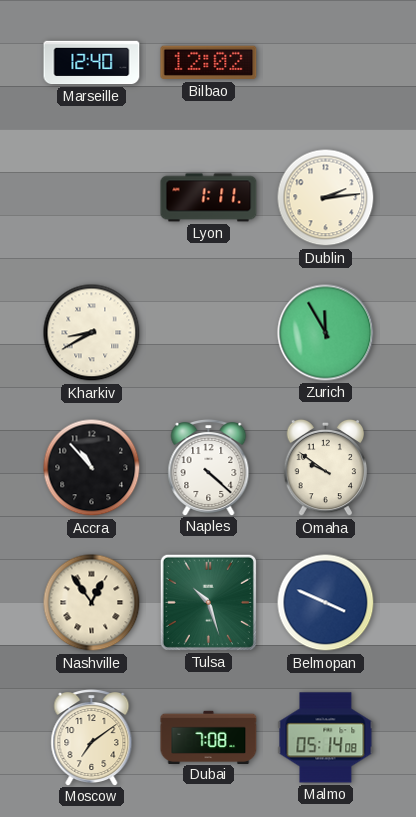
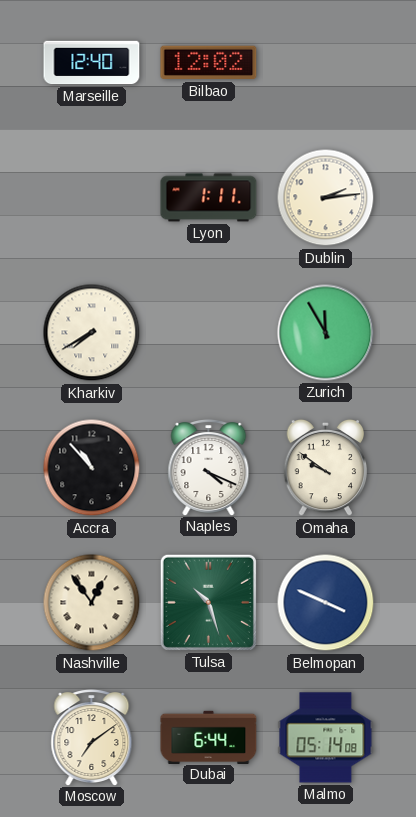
Kharkiv: 8:40 -> 7:40 (92, 333)
Naples: 4:22 -> 4:19 (209, 468)
Dubai: 7:08 -> 6:44 (209, 737)
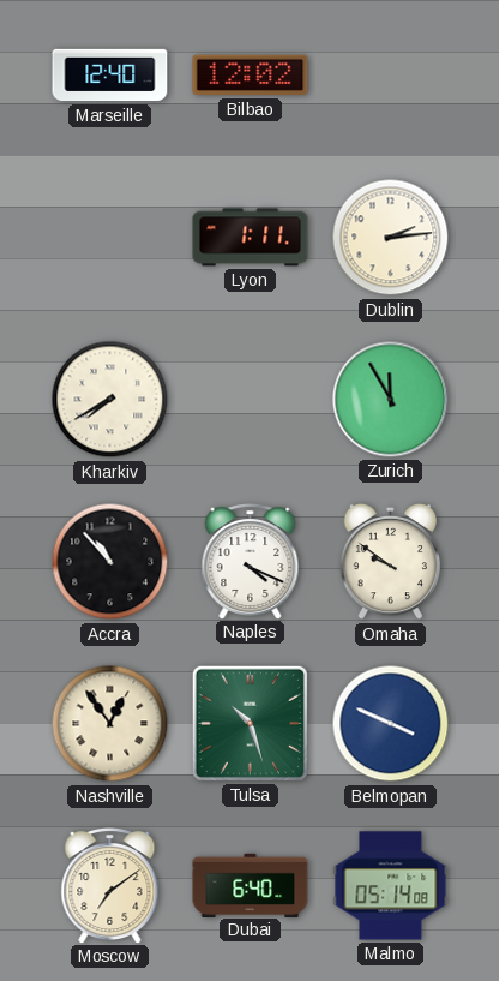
Dubai: 6:44 -> 6:40 (251, 885)
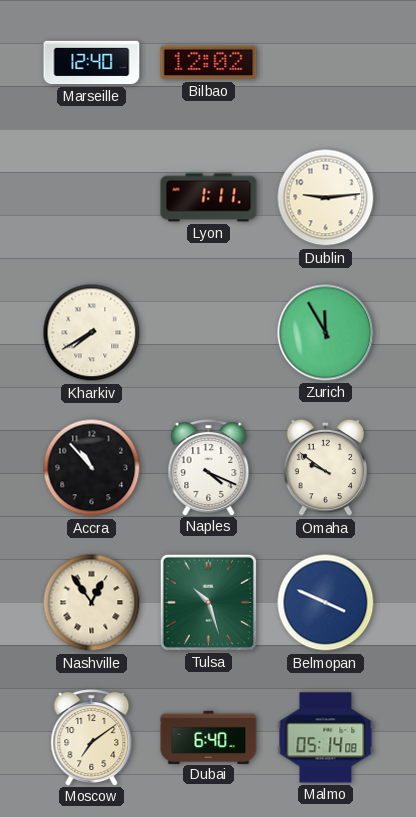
Dublin: 2:14 -> 9:14 (326, 198)
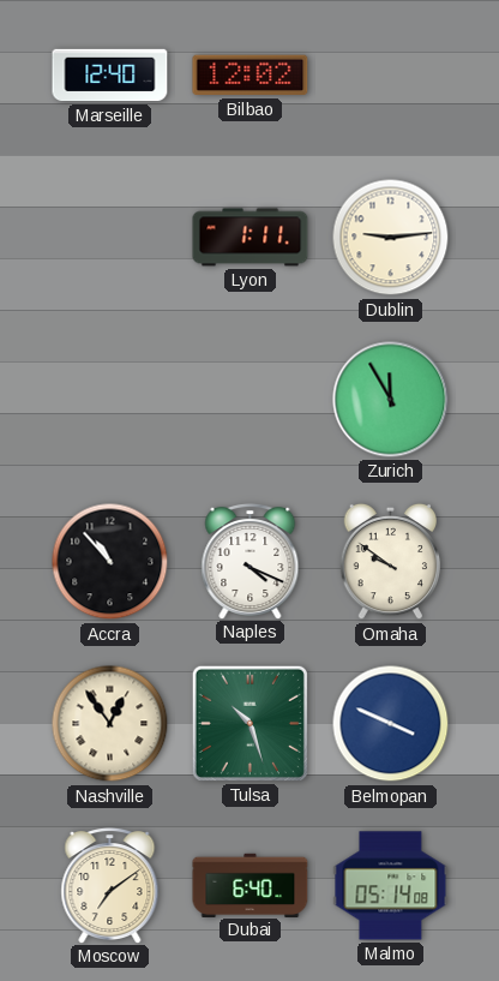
Kharkiv: 7:40 -> none (92, 333)
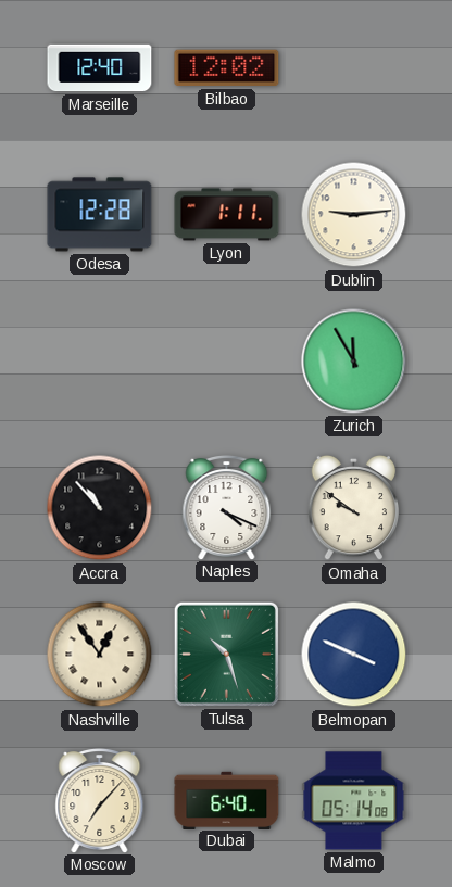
Odesa: none -> 12:28 (100, 215)
Moscow: 7:09 -> 7:07 (100, 801)
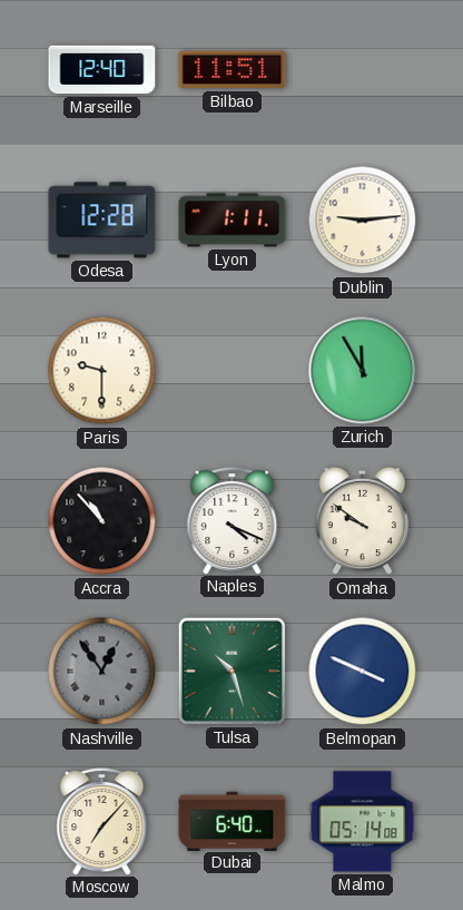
Bilbao: 12:02 -> 11:51 (233, 70)
Paris: none -> 9:30 (102, 371)
Nashville dial: cream -> grey (102, 672)
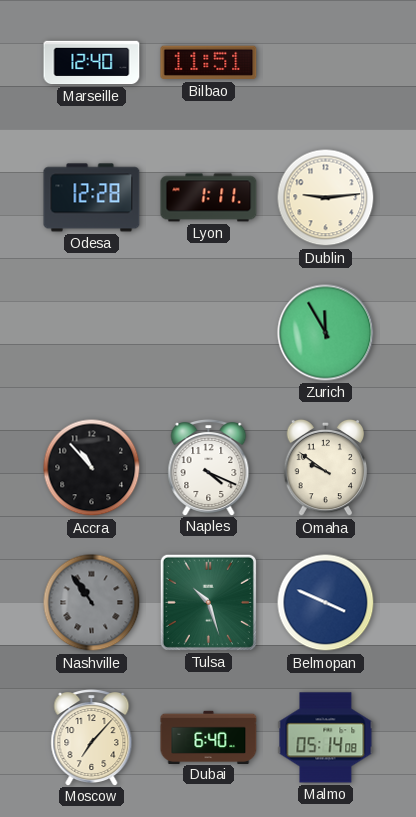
Paris: 9:30 -> none (102, 371)
Nashville: 12:54 -> 10:54 (92, 603)
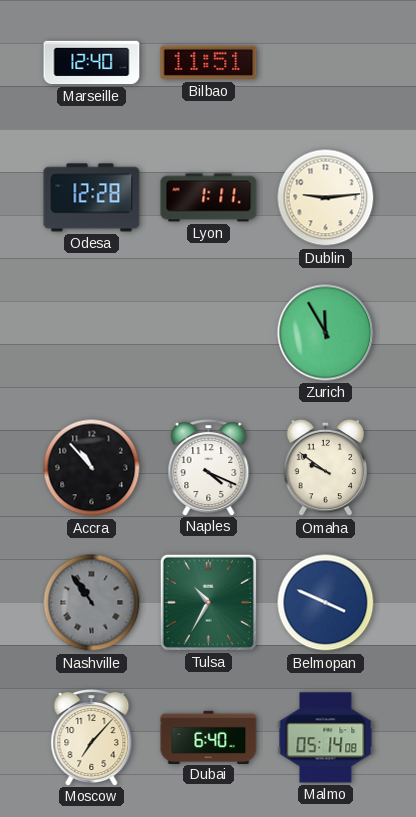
Tulsa: 10:27 -> 10:35 (208, 602)
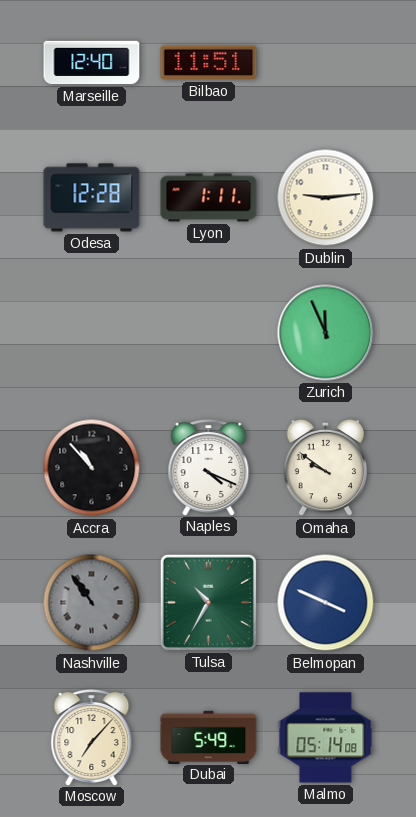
Zurich: 11:55 -> 11:56 (326, 333)
Dubai: 6:40 -> 5:49 (209, 737)
